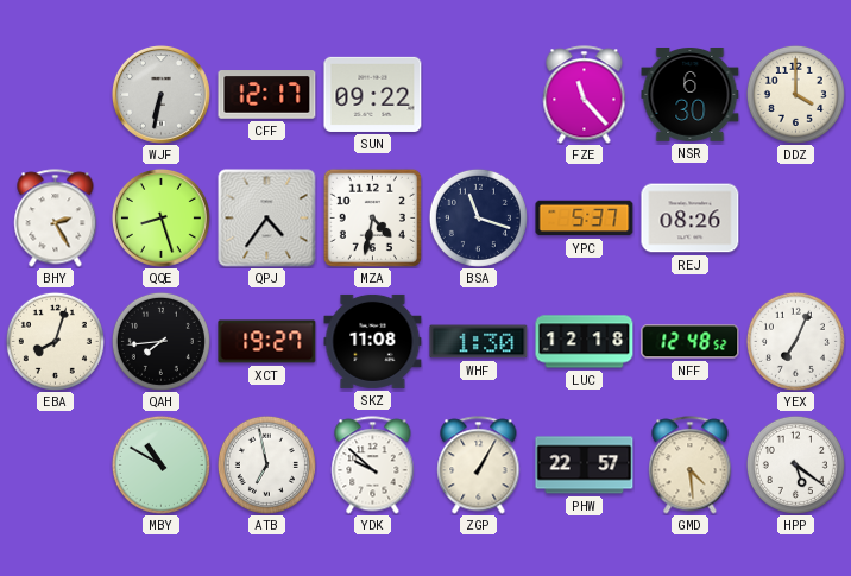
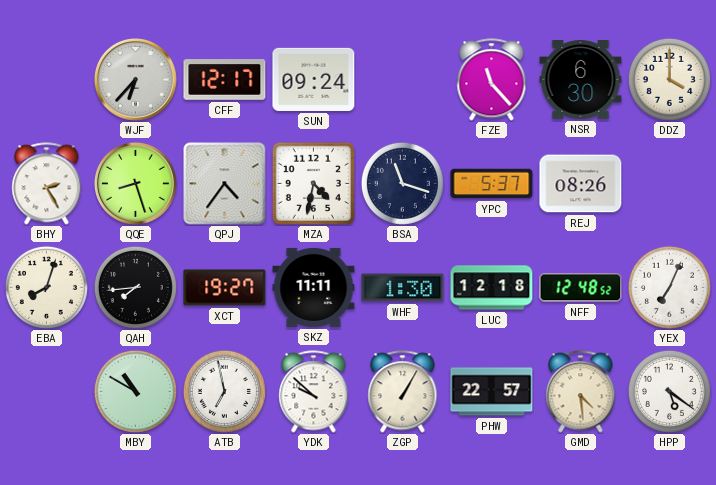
WJF: 6:32 -> 6:37 (136, 80)
SUN: 09:22 -> 09:24 (314, 79)
SKZ: 11:08 -> 11:11 (314, 287)
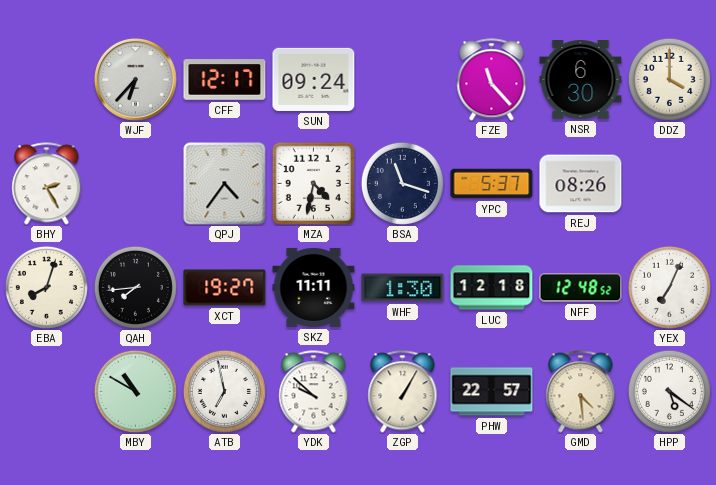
QQE: 8:27 -> none (136, 184)
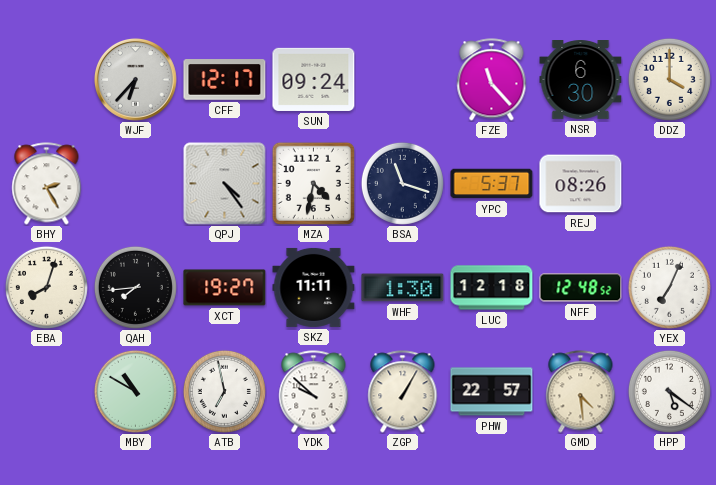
QPJ: 4:36 -> 4:24 (225, 184)
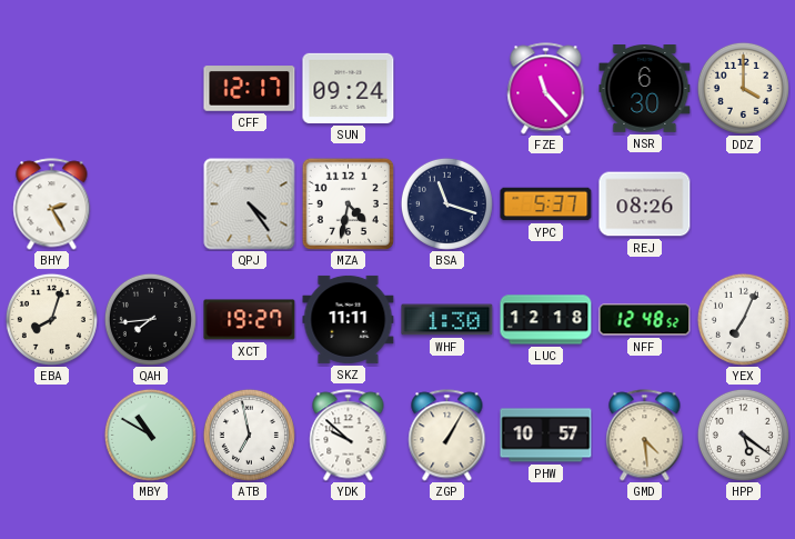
WJF: 6:37 -> none (136, 80)
PHW: 22:57 -> 10:57 (546, 436)
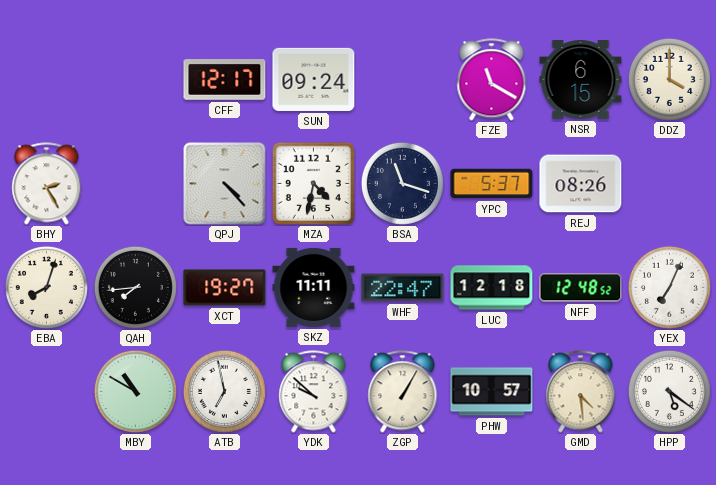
FZE: 11:23 -> 11:20 (492, 80)
NSR: 6:30 -> 6:15 (581, 80)
QPJ: 4:24 -> 4:23 (225, 184)
WHF: 1:30 -> 22:47 (403, 288)
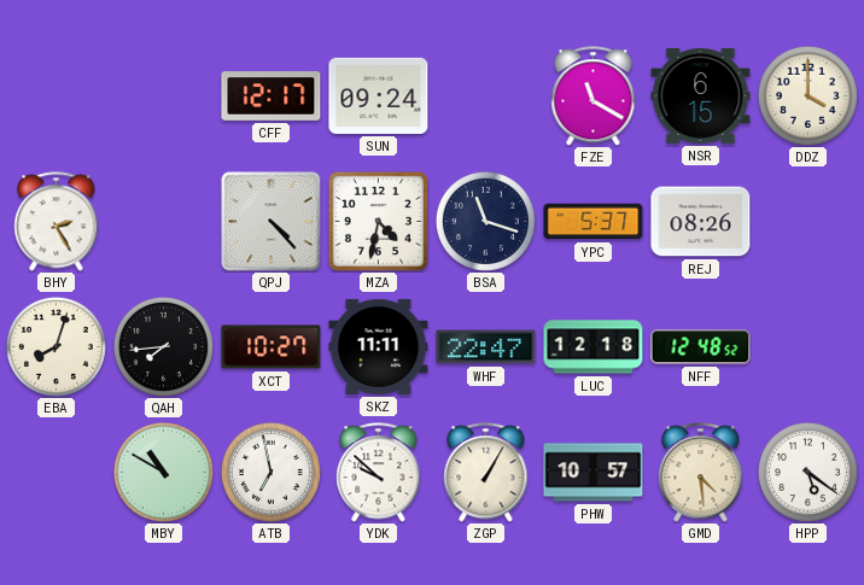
XCT: 19:27 -> 10:27 (272, 347)
YEX: 7:04 -> none (669, 287)
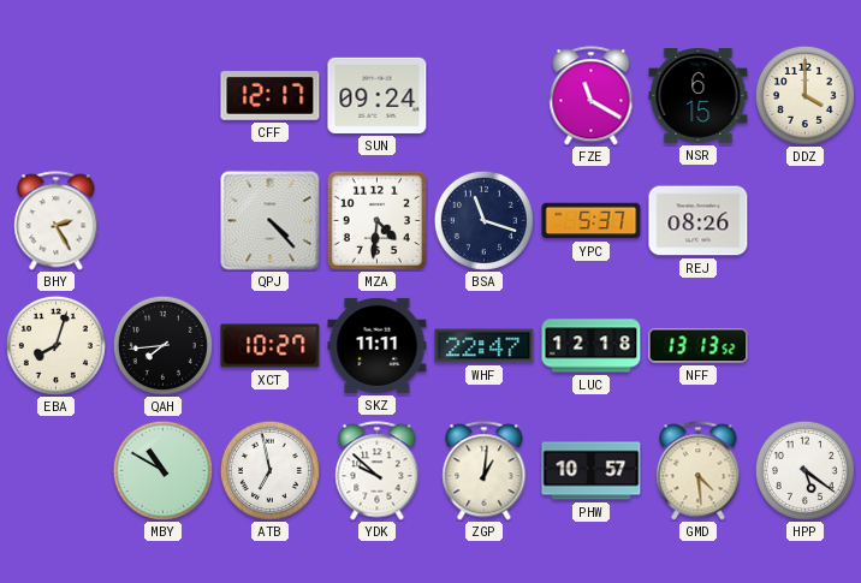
MZA: 4:32 -> 4:31 (376, 220)
NFF: 12:48 -> 13:13 (699, 346)
ZGP: 1:05 -> 1:01 (485, 471)
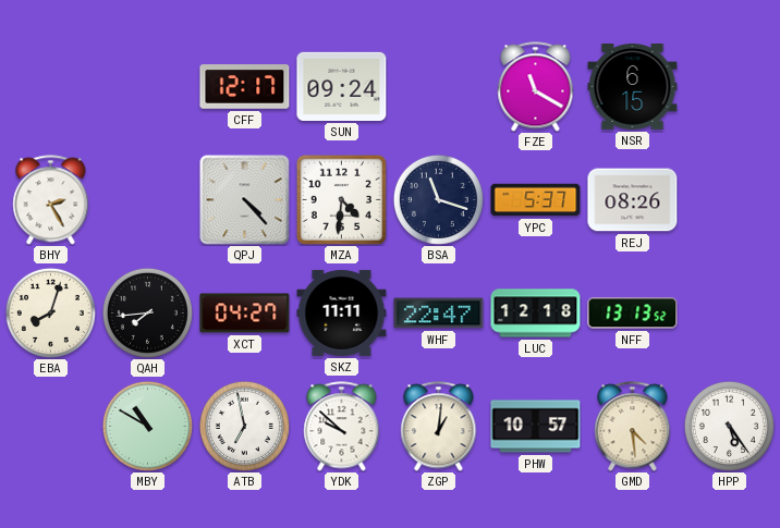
DDZ: 4:00 -> none (804, 95)
XCT: 10:27 -> 04:27 (245, 314)
HPP: 5:21 -> 5:24 (729, 426)
